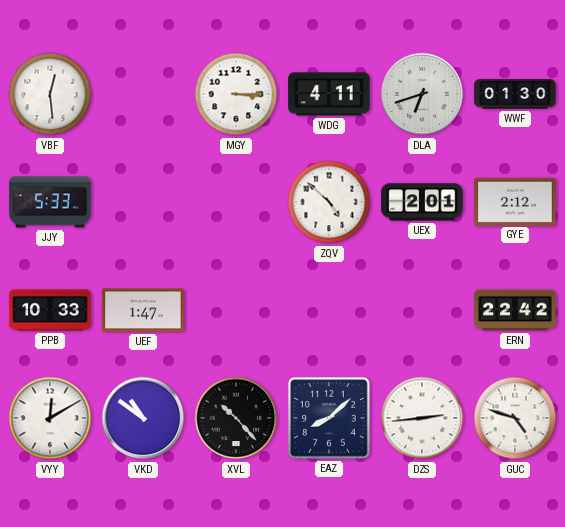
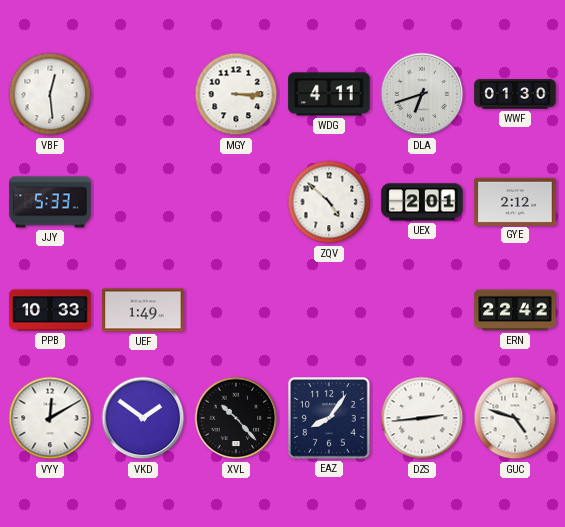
UEF: 1:47 -> 1:49 (143, 310)
VKD: 10:51 -> 1:51 (143, 418)
EAZ: 8:08 -> 8:06 (329, 418)
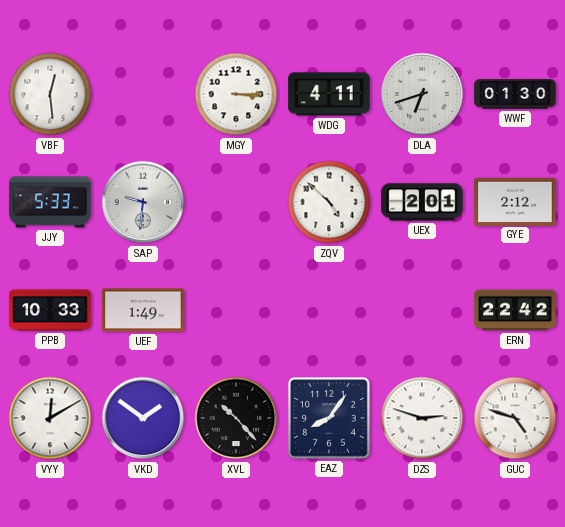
SAP: none -> 9:31 (143, 202)
DZS: 2:44 -> 2:48 (422, 418)
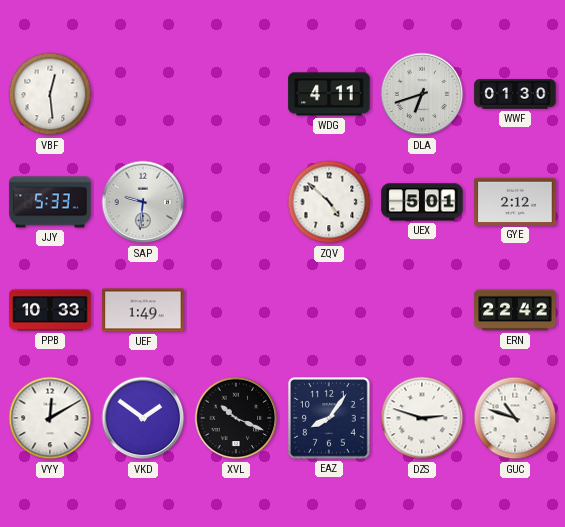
MGY: 3:15 -> none (236, 94)
UEX: 2:01 -> 5:01 (422, 202)
XVL: 10:23 -> 10:19 (236, 418)
GUC: 4:48 -> 10:48 (515, 418)
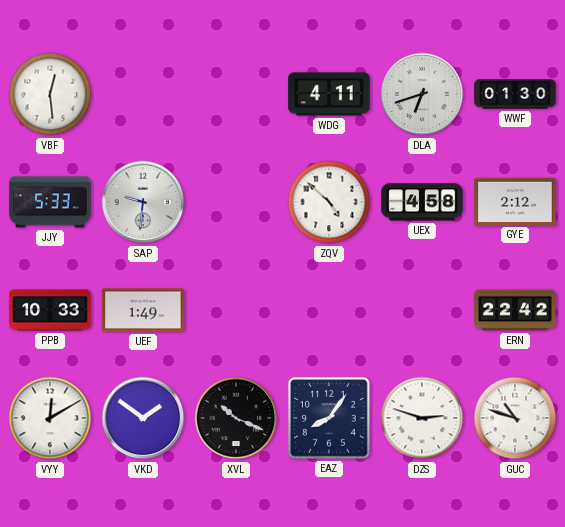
UEX: 5:01 -> 4:58 (422, 202)
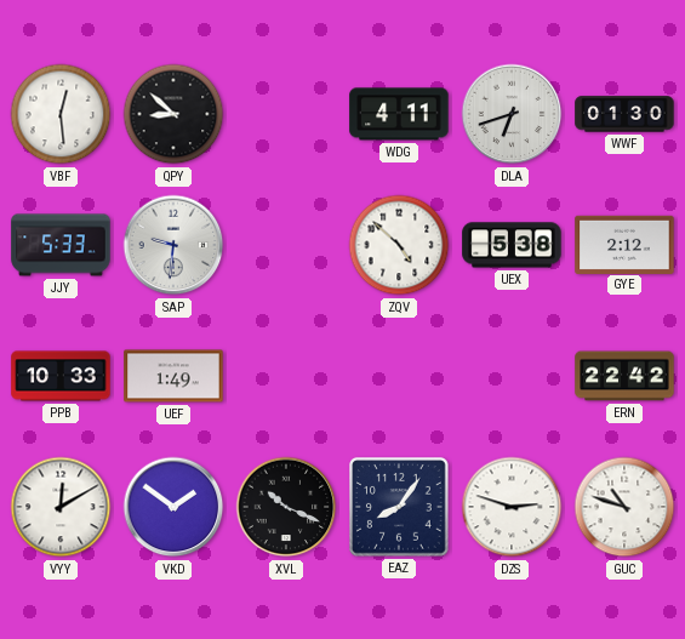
QPY: none -> 8:52 (173, 114)
UEX: 4:58 -> 5:38 (512, 245)
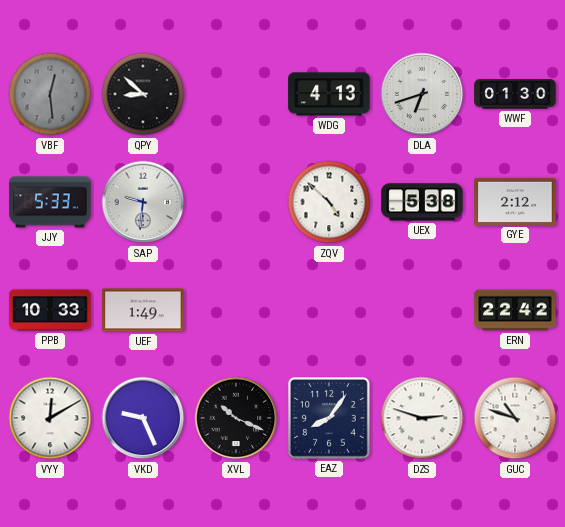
VBF dial: white -> grey (50, 94)
WDG: 4:11 -> 4:13 (329, 94)
VKD: 1:51 -> 9:26 (143, 418)
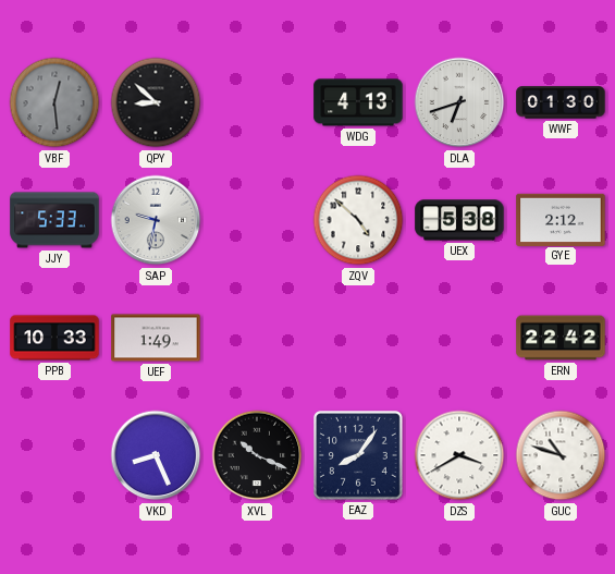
SAP: 9:31 -> 9:32 (156, 220)
VYY: 12:10 -> none (50, 418)
VKD: 9:26 -> 8:26 (156, 455)
DZS: 2:48 -> 3:40 (459, 455)
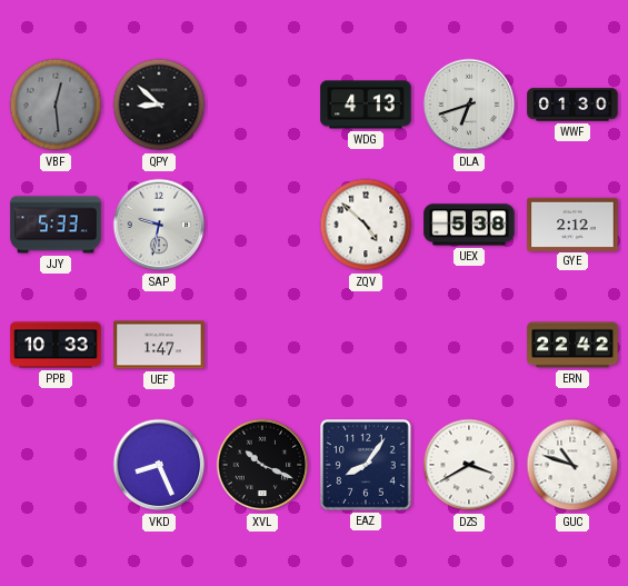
UEF: 1:49 -> 1:47 (159, 345)
